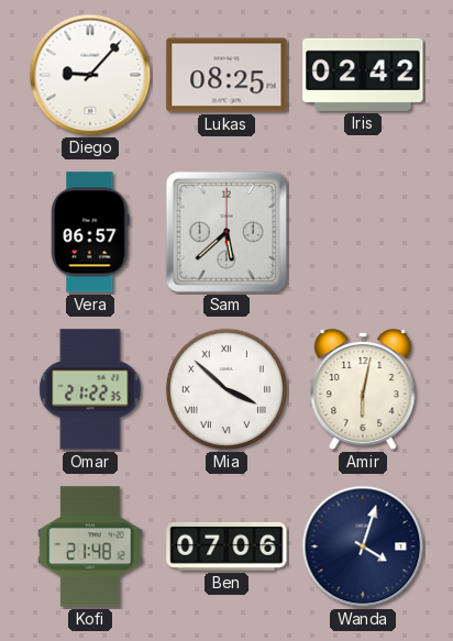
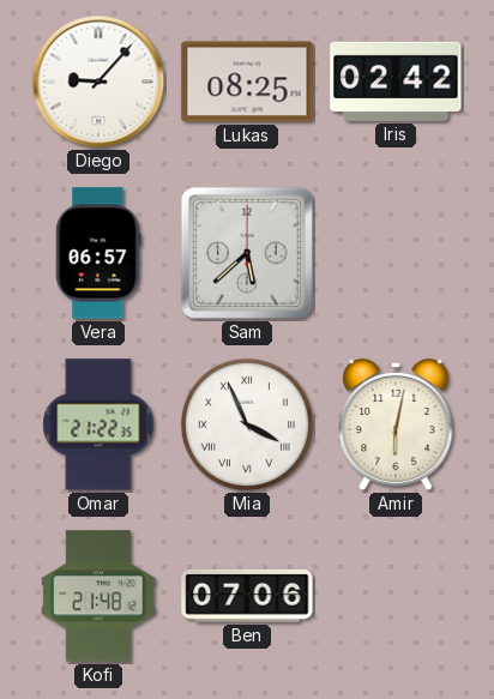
Mia: 3:52 -> 3:56 (247, 424)
Wanda: 4:03 -> none (363, 546)
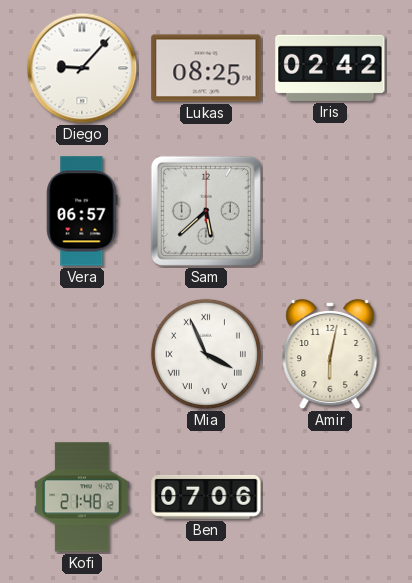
Omar: 21:22 -> none (98, 424)
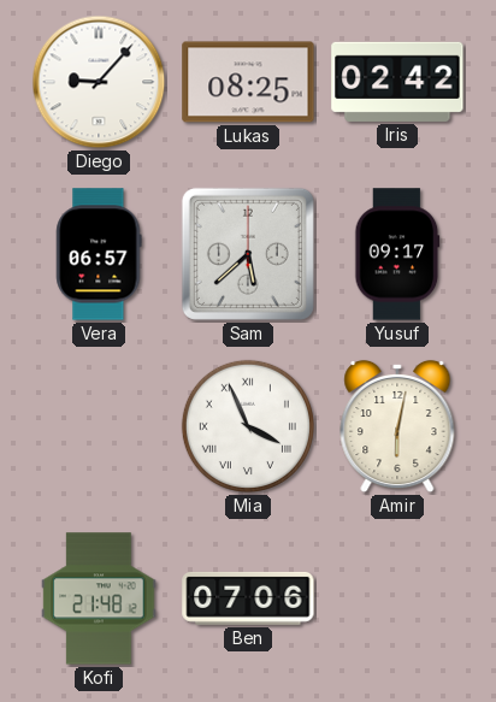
Yusuf: none -> 09:17 (397, 254)
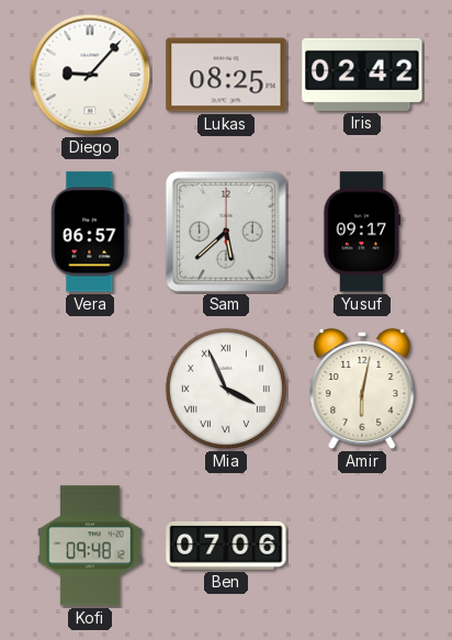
Kofi: 21:48 -> 09:48 (90, 546)
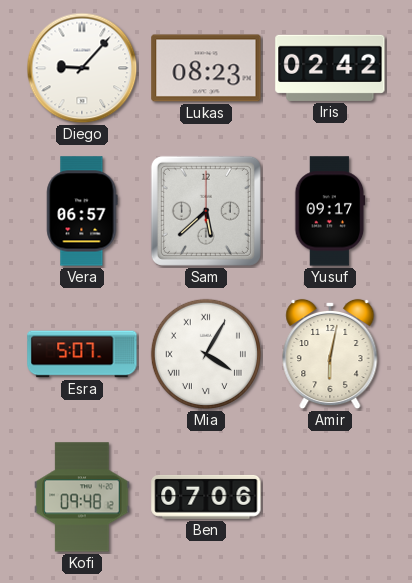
Lukas: 08:25 -> 08:23 (206, 68)
Esra: none -> 5:07 (82, 354)
Mia: 3:56 -> 4:05 (206, 354)
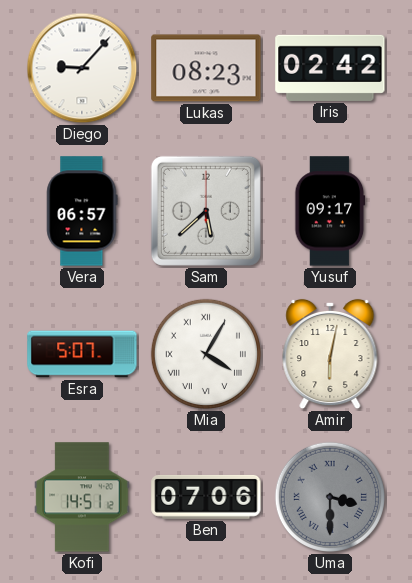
Kofi: 09:48 -> 14:51 (82, 497)
Uma: none -> 3:30 (330, 497)
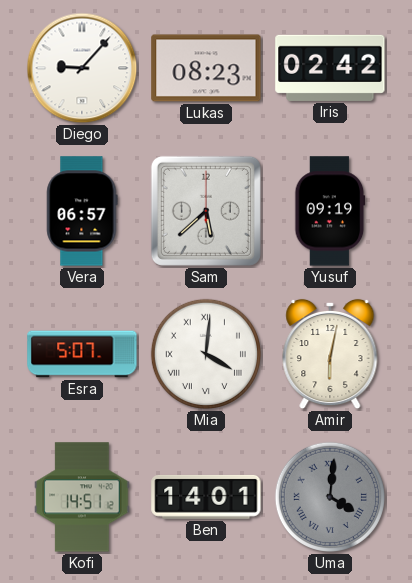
Yusuf: 09:17 -> 09:19 (330, 211)
Mia: 4:05 -> 4:01 (206, 354)
Ben: 07:06 -> 14:01 (206, 497)
Uma: 3:30 -> 4:01 (330, 497)
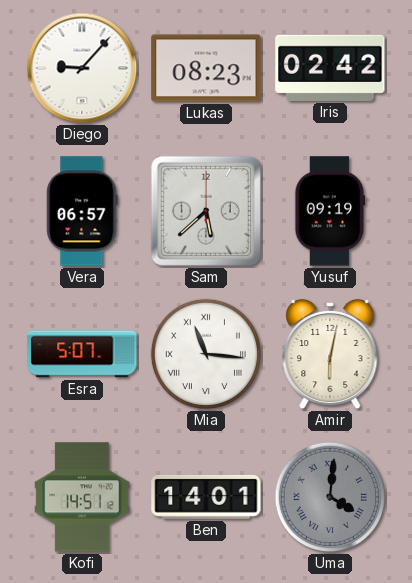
Mia: 4:01 -> 11:16 (206, 354)
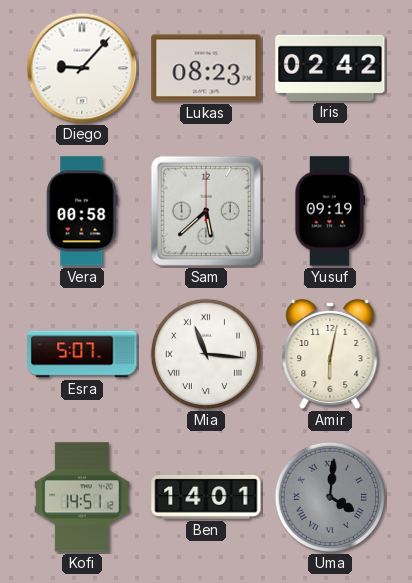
Vera: 06:57 -> 00:58 (82, 211)
